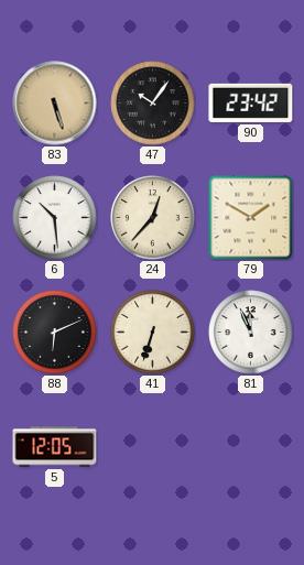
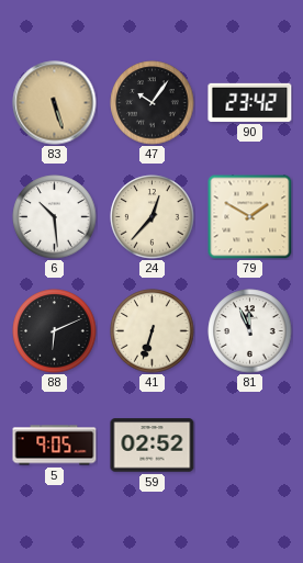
5: 12:05 -> 9:05 (55, 446)
59: none -> 02:52 (153, 446)
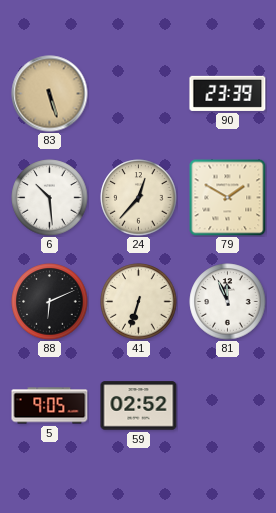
47: 10:06 -> none (153, 103)
90: 23:42 -> 23:39 (228, 93)
